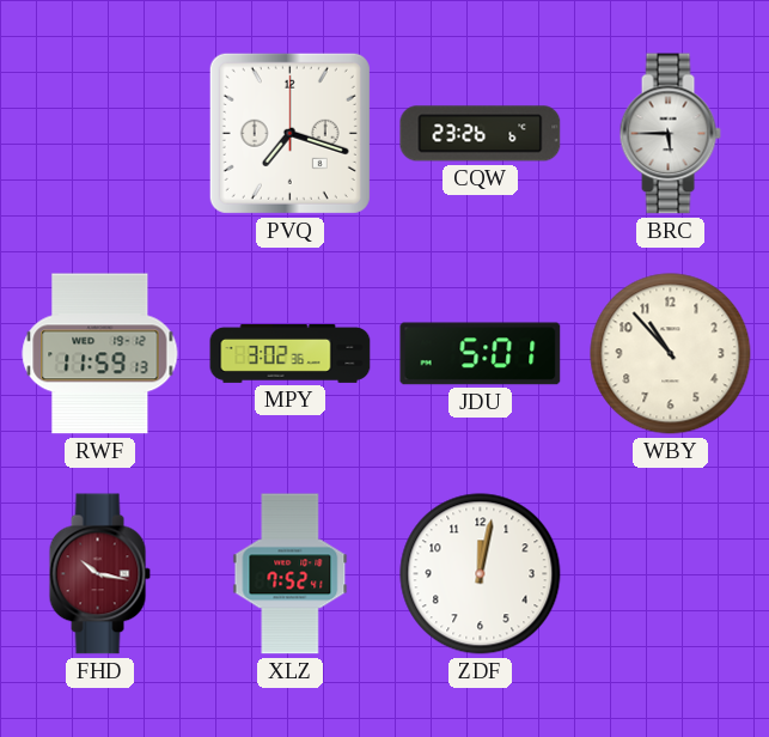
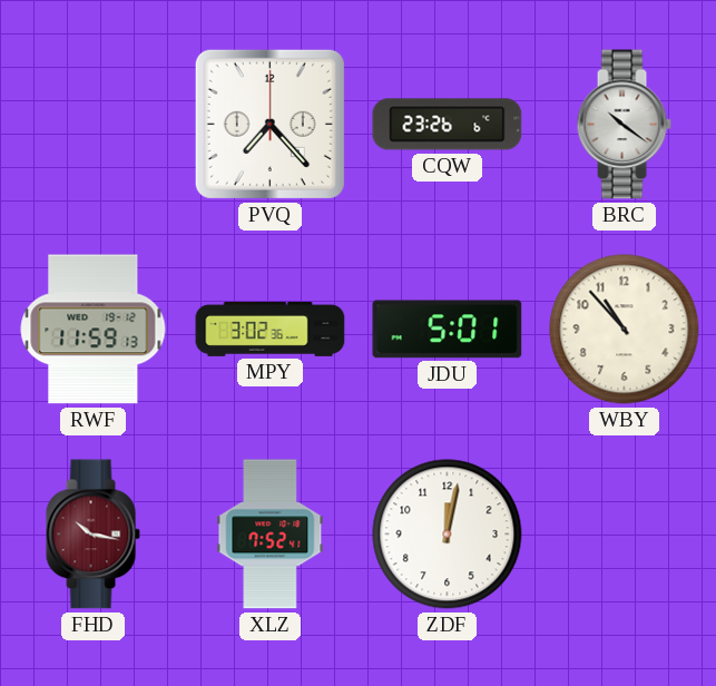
PVQ: 7:18 -> 7:23 (269, 124)
BRC: 5:45 -> 10:21 (624, 125)
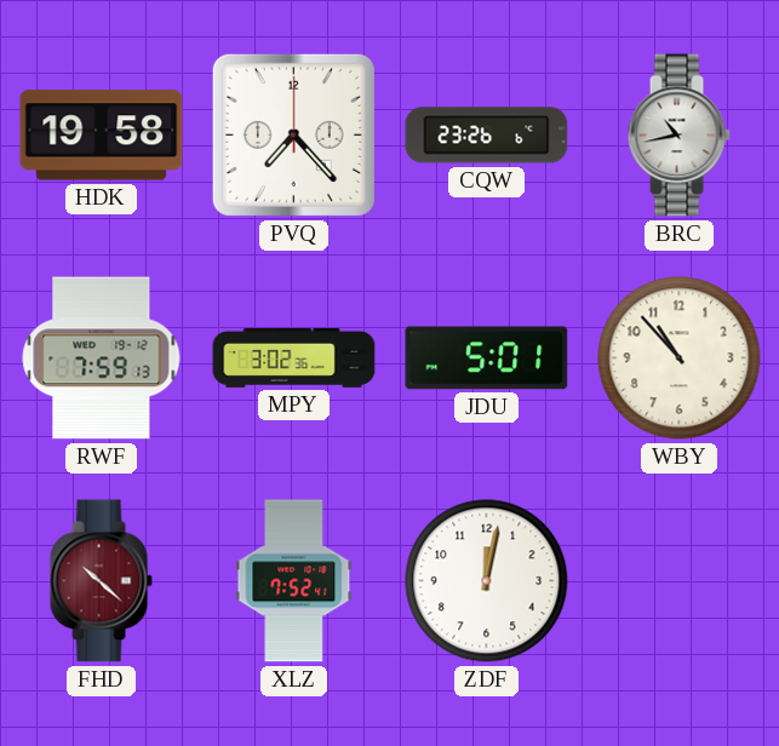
HDK: none -> 19:58 (102, 136)
BRC: 10:21 -> 10:43 (678, 136)
RWF: 11:59 -> 7:59 (102, 358)
FHD: 10:17 -> 10:22 (101, 581)
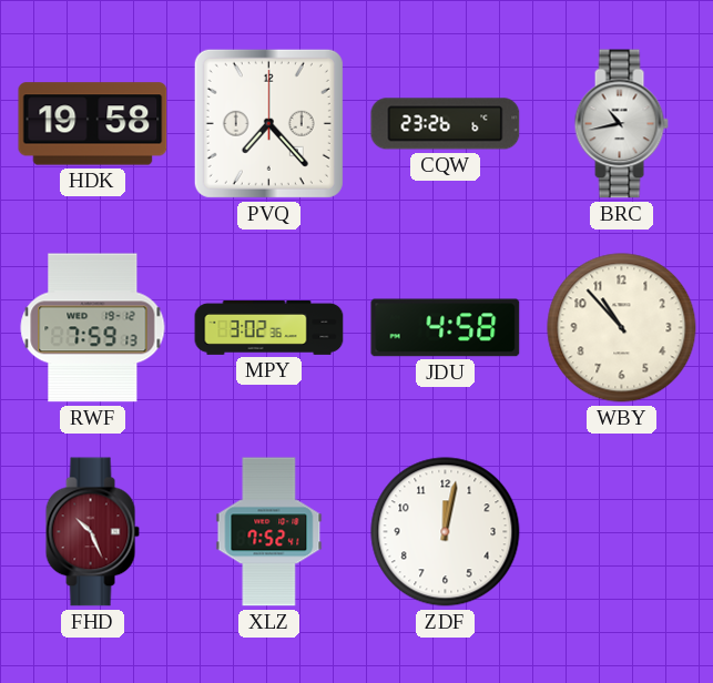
JDU: 5:01 -> 4:58 (446, 328)
FHD: 10:22 -> 10:26 (92, 532)
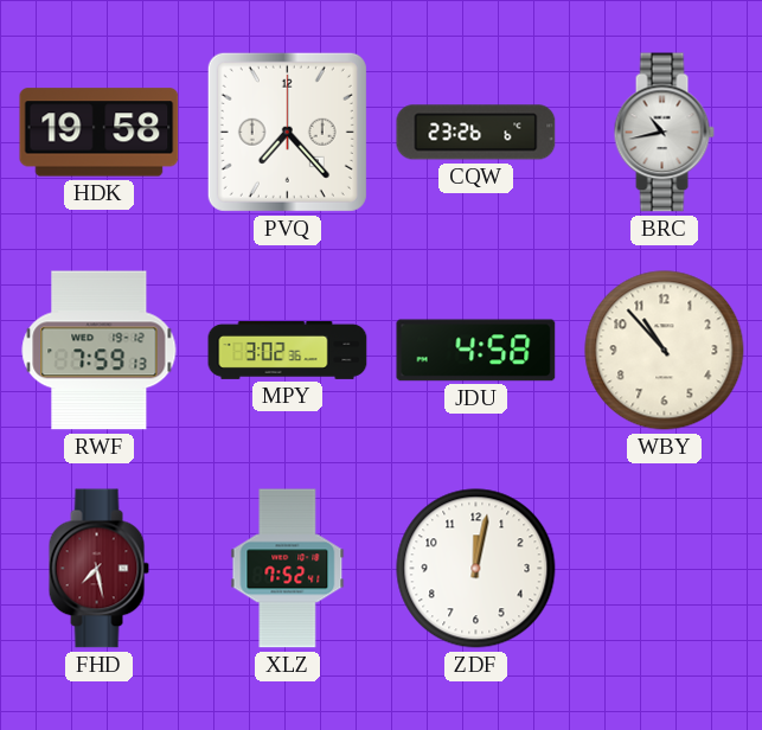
FHD: 10:26 -> 7:28 (98, 569)
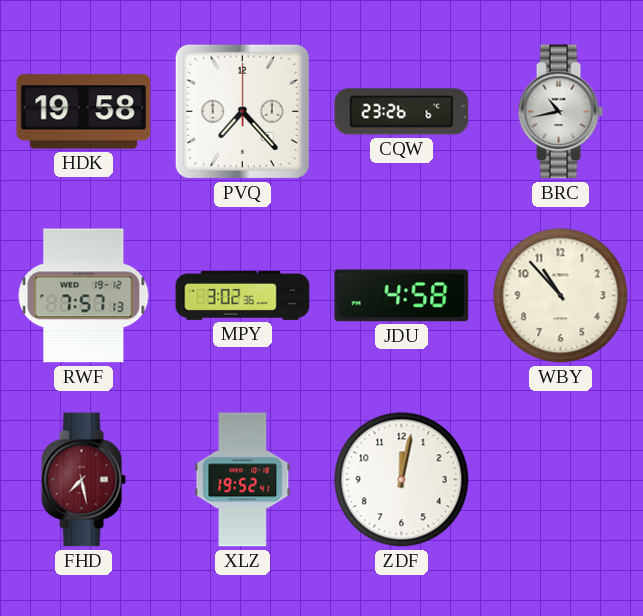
RWF: 7:59 -> 7:57 (84, 296)
XLZ: 7:52 -> 19:52 (243, 480)
